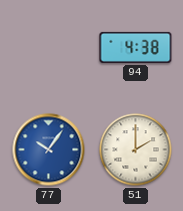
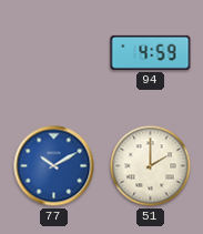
94: 4:38 -> 4:59 (151, 52)
77: 10:06 -> 10:10 (54, 166)
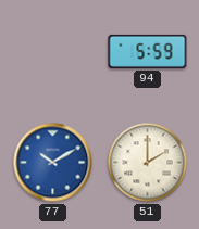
94: 4:59 -> 5:59 (148, 51)
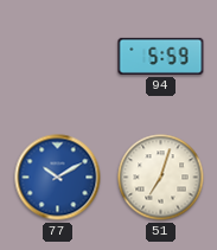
51: 2:00 -> 7:03 (161, 178)
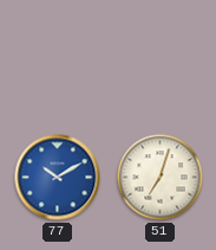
94: 5:59 -> none (161, 56)
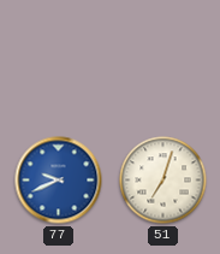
77: 10:10 -> 9:41 (59, 181)
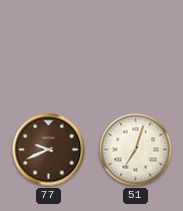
77 dial: blue -> brown (49, 150)
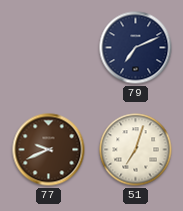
79: none -> 7:11 (136, 48)
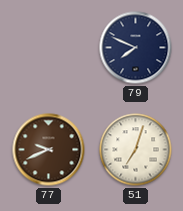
79: 7:11 -> 7:49 (136, 48)
